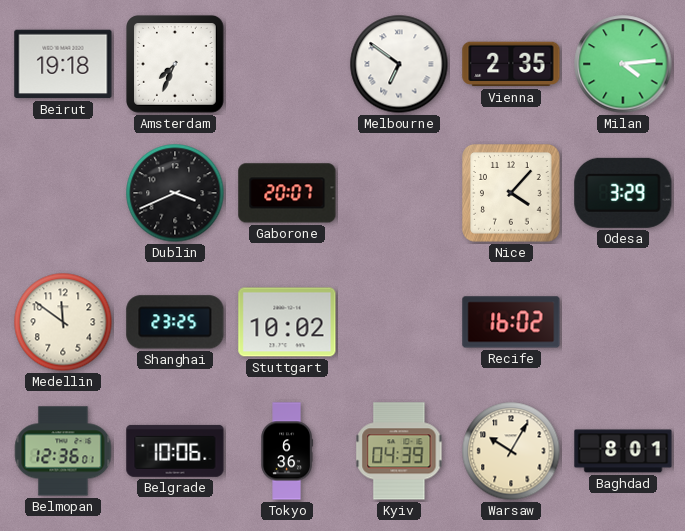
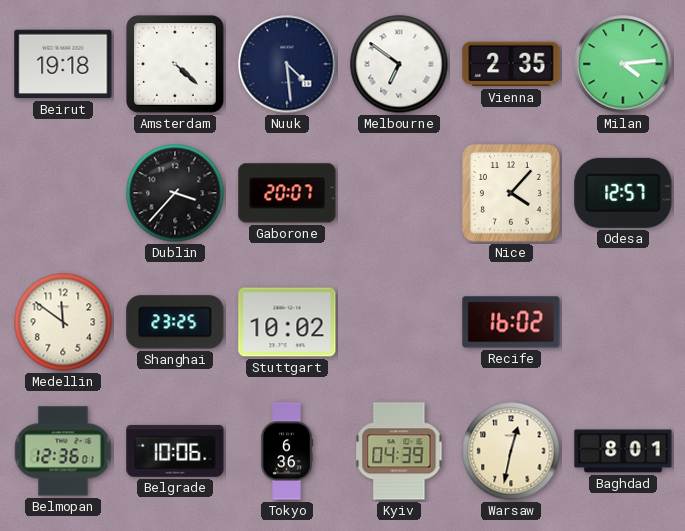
Amsterdam: 7:34 -> 4:22 (176, 65)
Nuuk: none -> 4:29 (287, 64)
Dublin: 3:41 -> 3:37 (175, 193)
Odesa: 3:29 -> 12:57 (623, 193)
Warsaw: 10:05 -> 12:32 (511, 451)
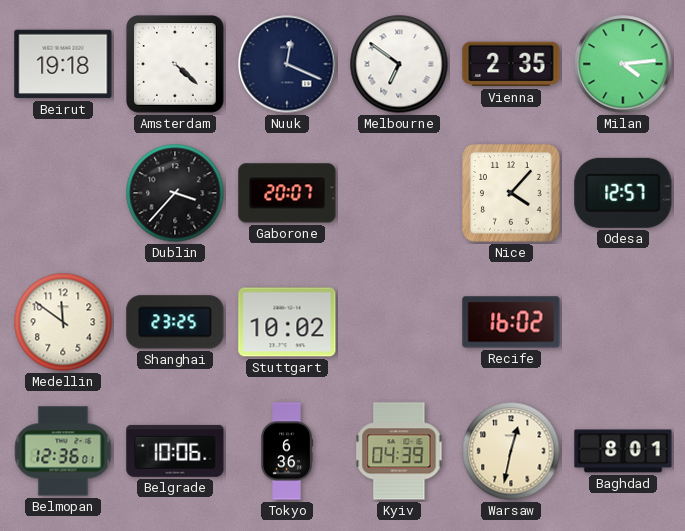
Nuuk: 4:29 -> 12:19 (287, 64)
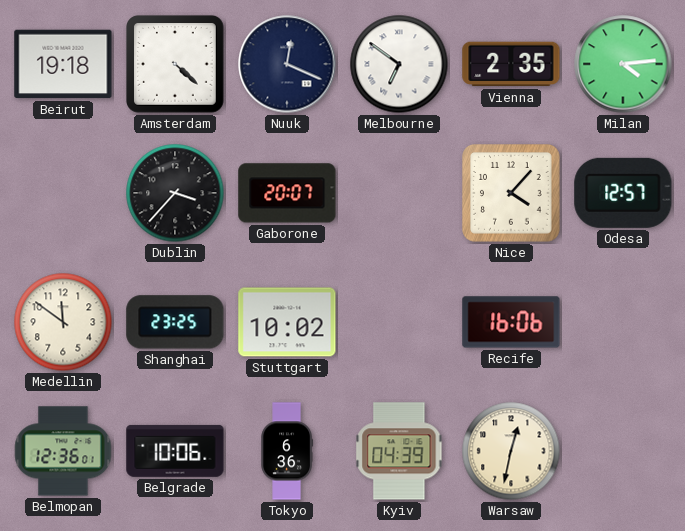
Recife: 16:02 -> 16:06 (511, 322)
Baghdad: 8:01 -> none (623, 451)
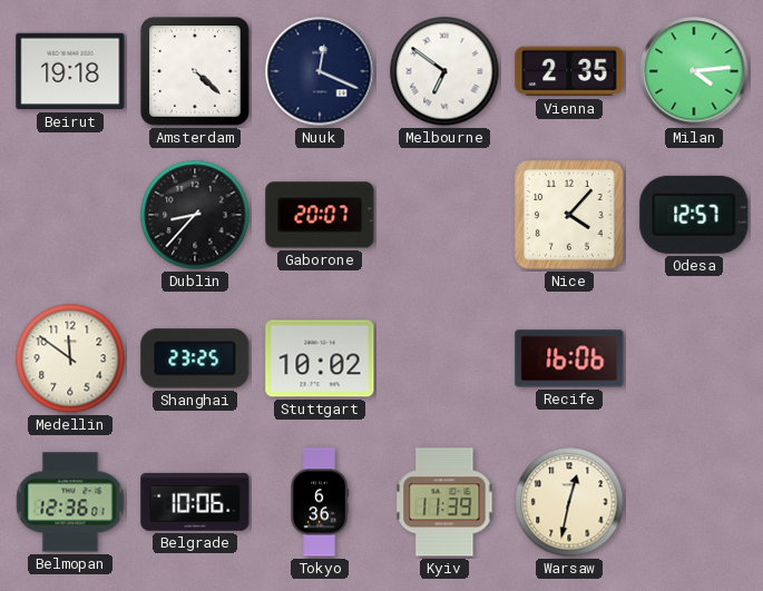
Dublin: 3:37 -> 8:37 (195, 215)
Kyiv: 04:39 -> 11:39 (444, 502)
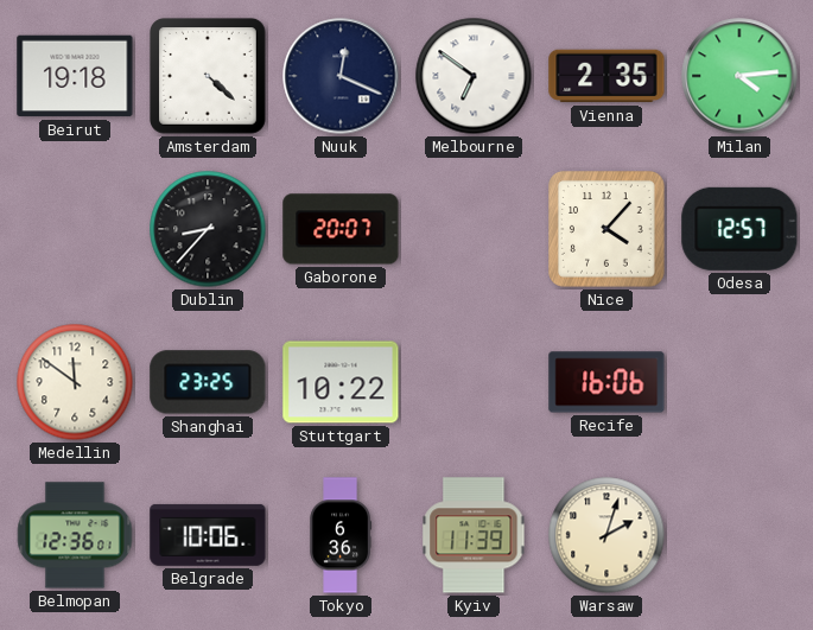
Stuttgart: 10:02 -> 10:22 (341, 382)
Warsaw: 12:32 -> 2:03 (606, 535)
